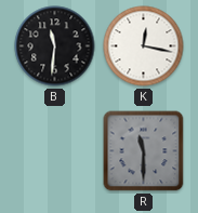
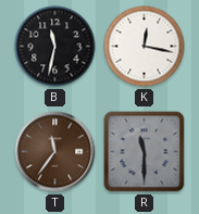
B: 11:31 -> 11:32 (55, 47)
T: none -> 11:36 (55, 152)
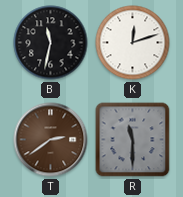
K: 12:17 -> 12:12 (133, 43)
T: 11:36 -> 2:39 (51, 140)
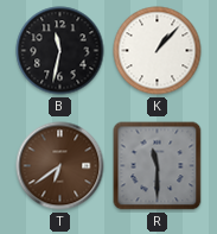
K: 12:12 -> 1:07 (158, 51)
T: 2:39 -> 6:39 (60, 166)
